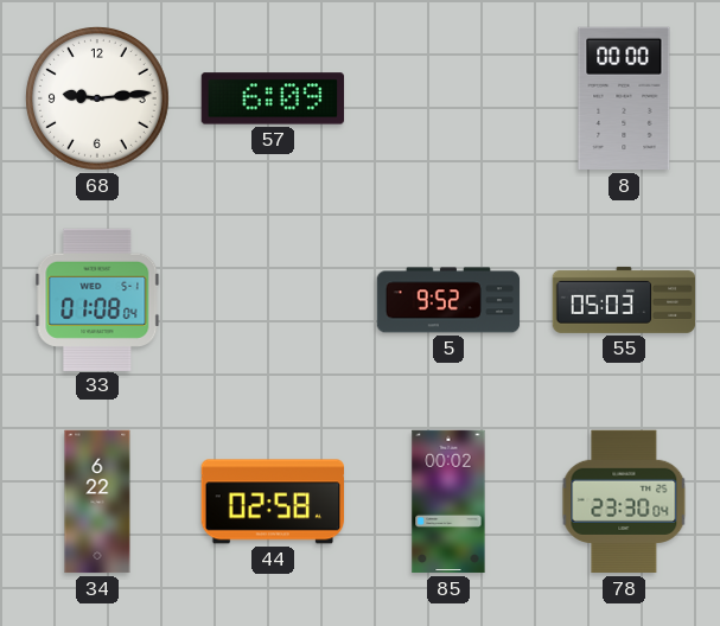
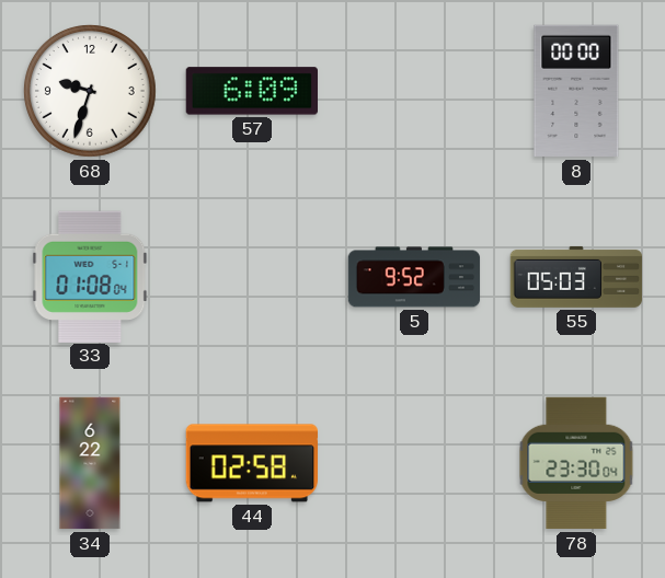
68: 9:14 -> 9:33 (90, 91)
85: 00:02 -> none (448, 502)
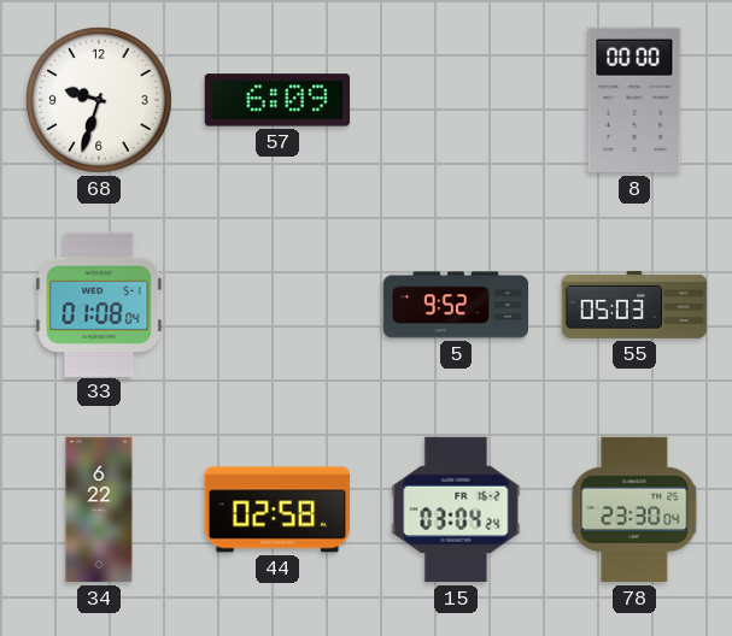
15: none -> 03:04 (456, 510)
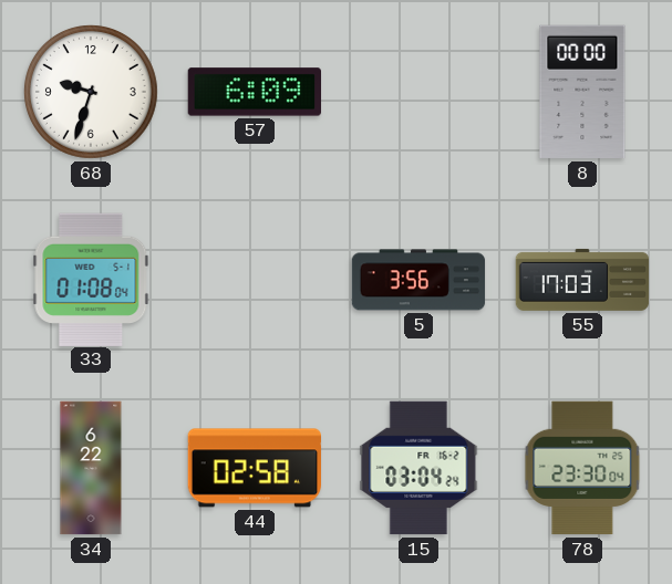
5: 9:52 -> 3:56 (418, 280)
55: 05:03 -> 17:03 (582, 280)
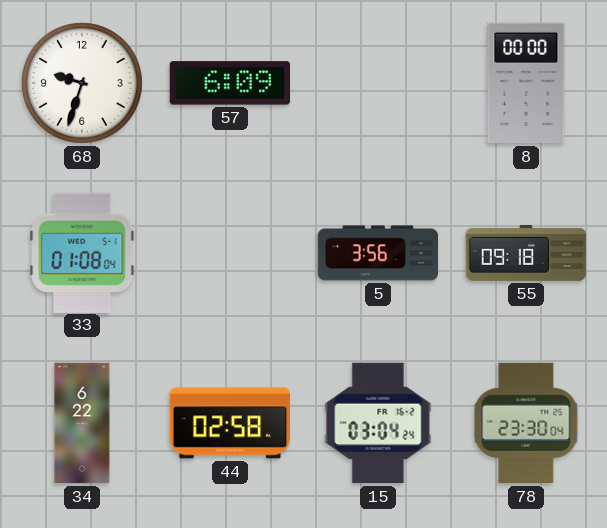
55: 17:03 -> 09:18 (526, 253)
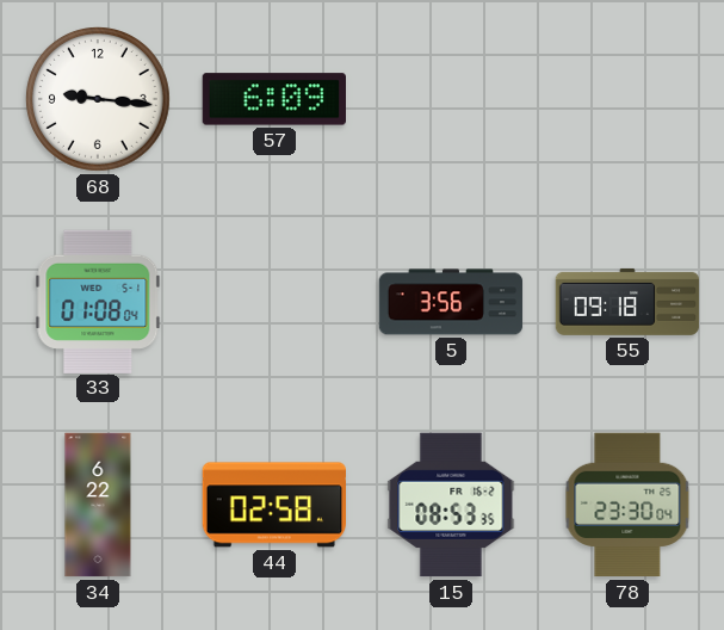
68: 9:33 -> 9:16 (98, 99)
8: 00:00 -> none (526, 83)
15: 03:04 -> 08:53 (451, 505)
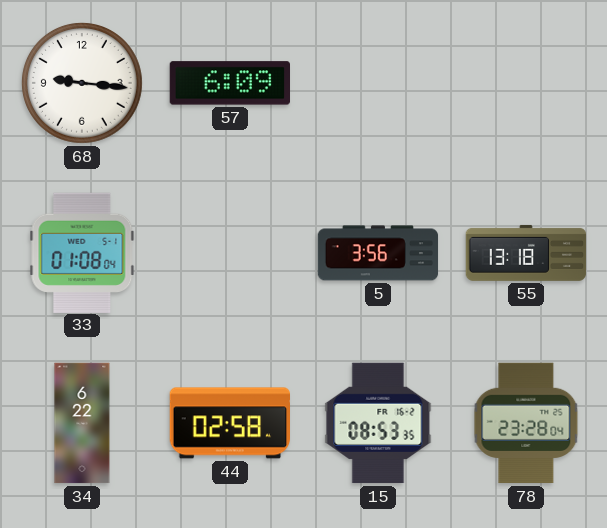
55: 09:18 -> 13:18 (526, 253)
78: 23:30 -> 23:28 (526, 423)
